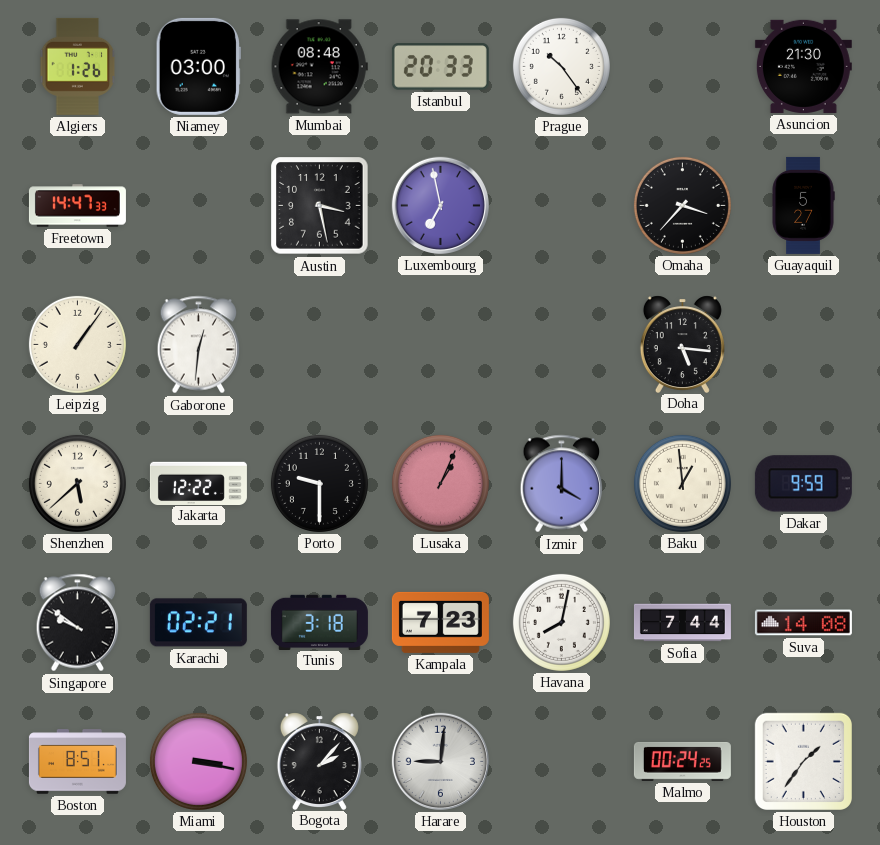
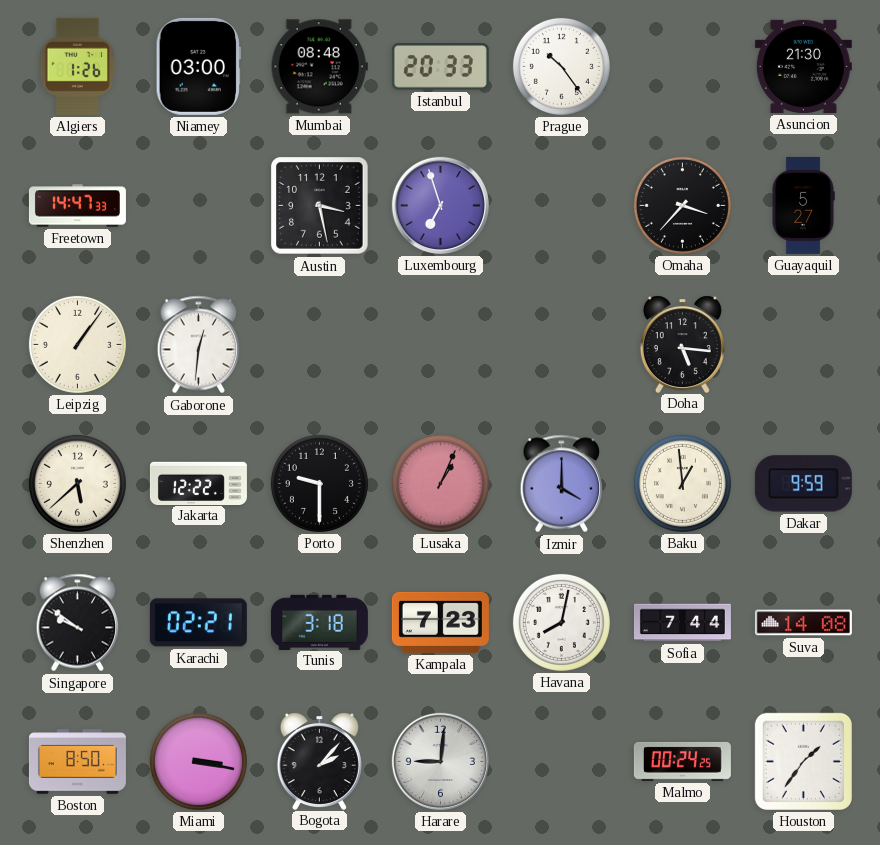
Luxembourg: 6:58 -> 6:57 (440, 205)
Boston: 8:51 -> 8:50 (77, 762)
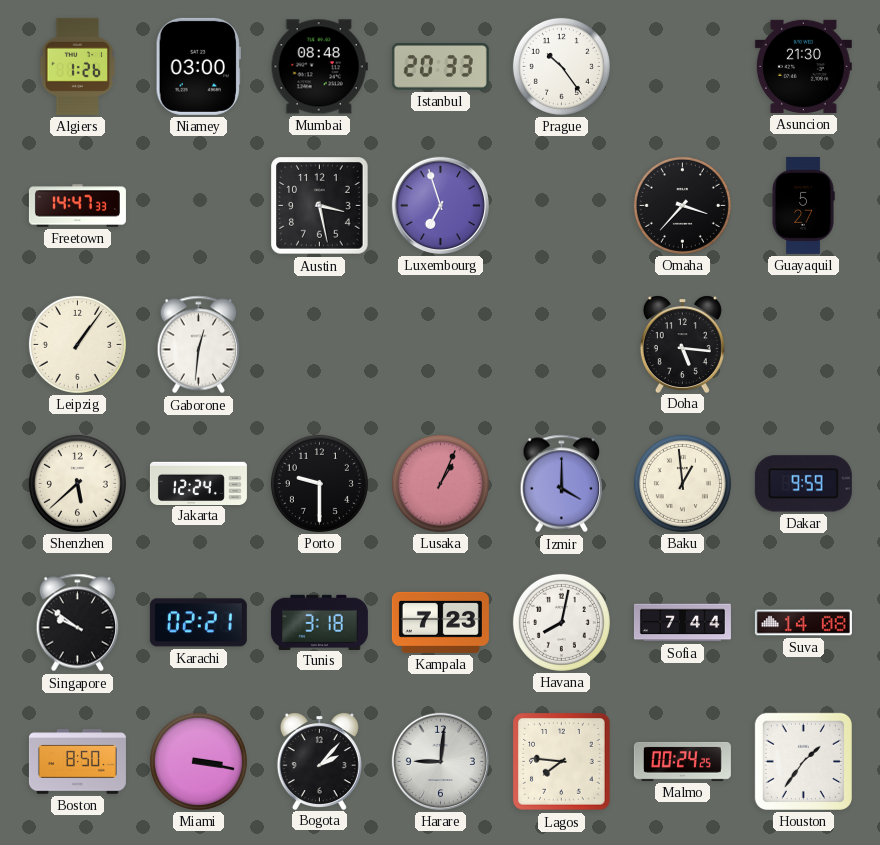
Jakarta: 12:22 -> 12:24 (198, 483)
Lagos: none -> 7:46 (562, 762)
